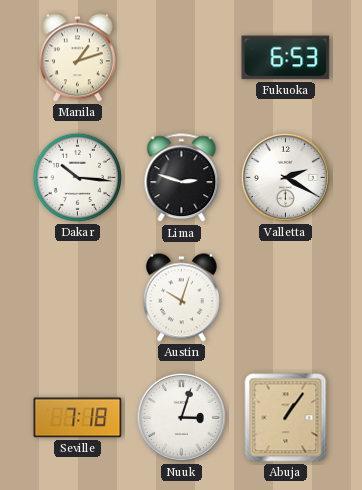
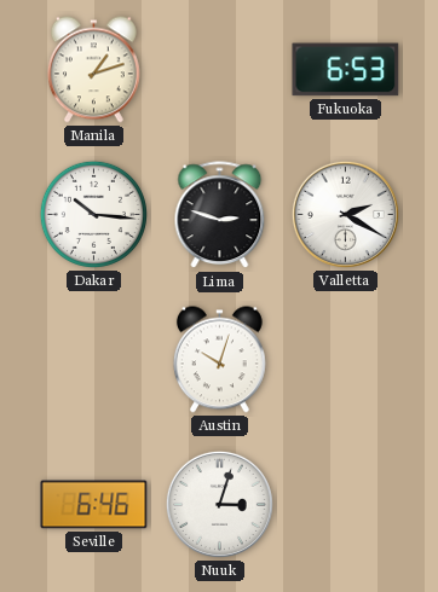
Seville: 7:18 -> 6:46 (94, 505)
Abuja: 1:06 -> none (286, 418)
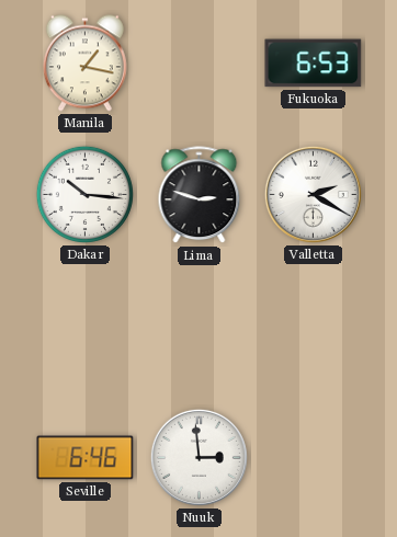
Manila: 1:12 -> 1:17 (84, 64)
Austin: 10:03 -> none (219, 360)
Nuuk: 3:03 -> 2:59 (198, 457)
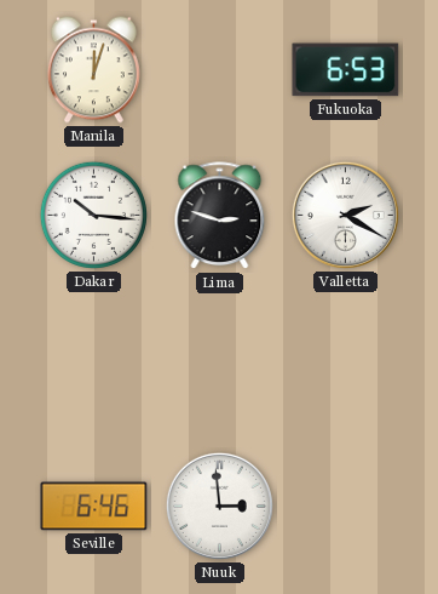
Manila: 1:17 -> 12:03 (93, 70)
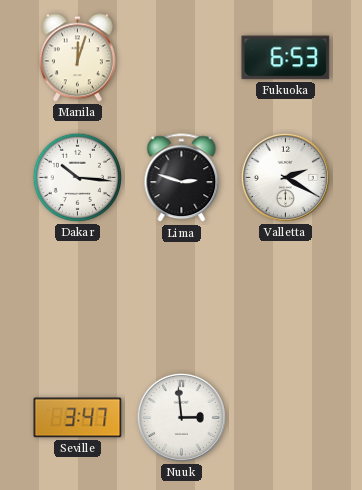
Seville: 6:46 -> 3:47 (78, 418)
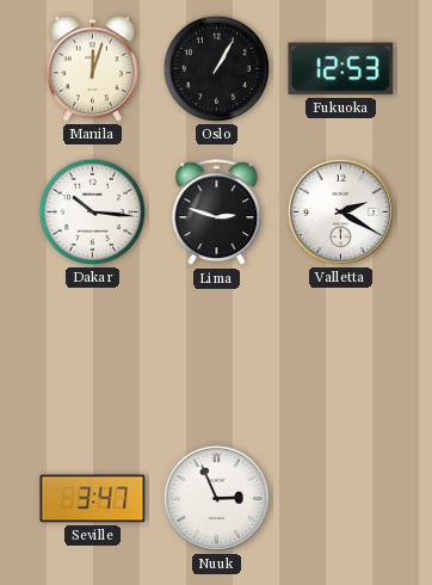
Oslo: none -> 1:05 (216, 68)
Fukuoka: 6:53 -> 12:53 (341, 69)
Nuuk: 2:59 -> 2:56 (216, 498)
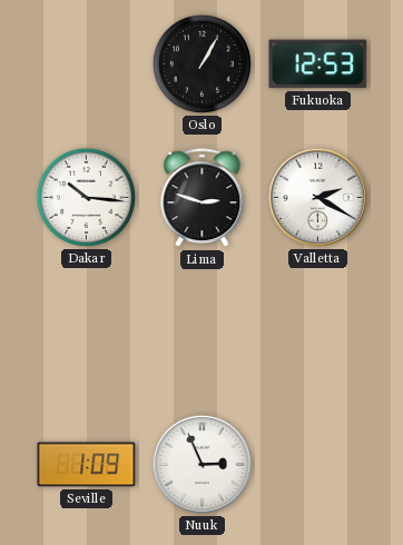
Manila: 12:03 -> none (92, 69)
Seville: 3:47 -> 1:09 (87, 465)
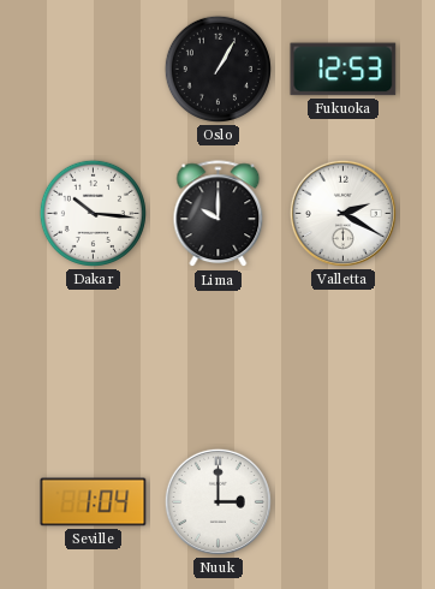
Lima: 2:48 -> 10:00 (219, 214)
Seville: 1:09 -> 1:04 (94, 502)
Nuuk: 2:56 -> 3:00 (218, 501)
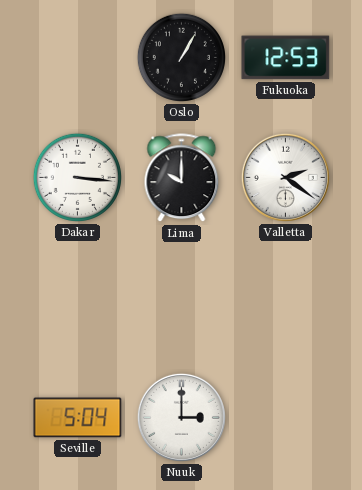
Dakar: 10:16 -> 3:16 (77, 177)
Valletta: 2:20 -> 2:21 (285, 177)
Seville: 1:04 -> 5:04 (78, 418)
